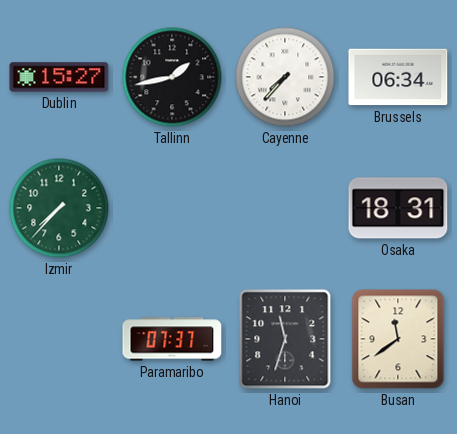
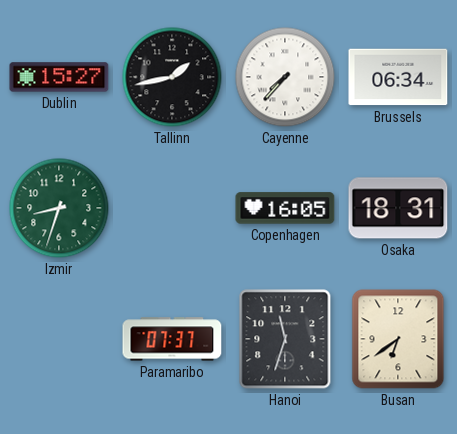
Izmir: 7:37 -> 8:33 (59, 208)
Copenhagen: none -> 16:05 (285, 208)
Busan: 11:39 -> 6:39 (398, 339)
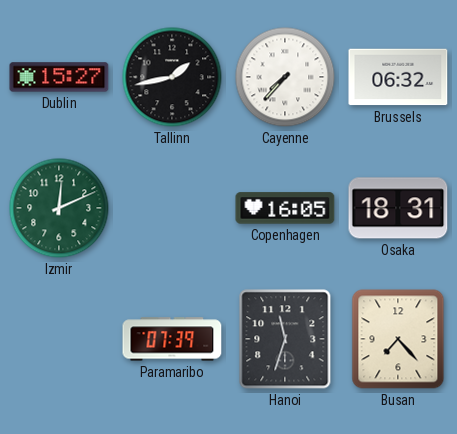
Brussels: 06:34 -> 06:32 (398, 77)
Izmir: 8:33 -> 12:11 (59, 208)
Paramaribo: 07:37 -> 07:39 (172, 339)
Busan: 6:39 -> 7:23 (398, 339)
